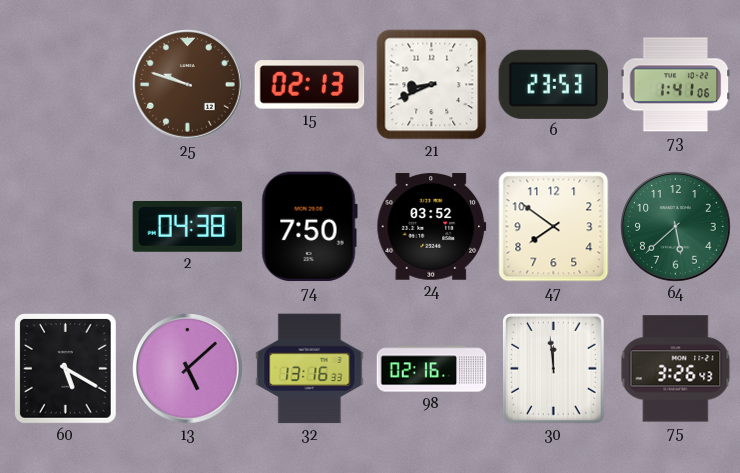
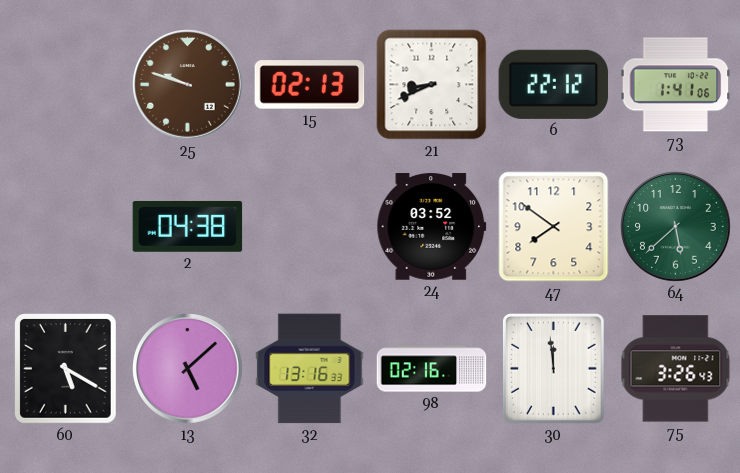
6: 23:53 -> 22:12 (554, 84)
74: 7:50 -> none (309, 227)
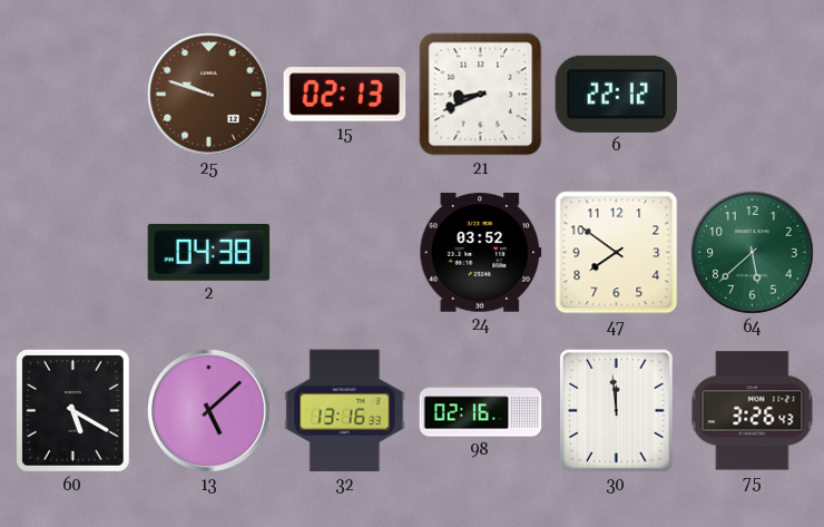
73: 1:41 -> none (676, 85)
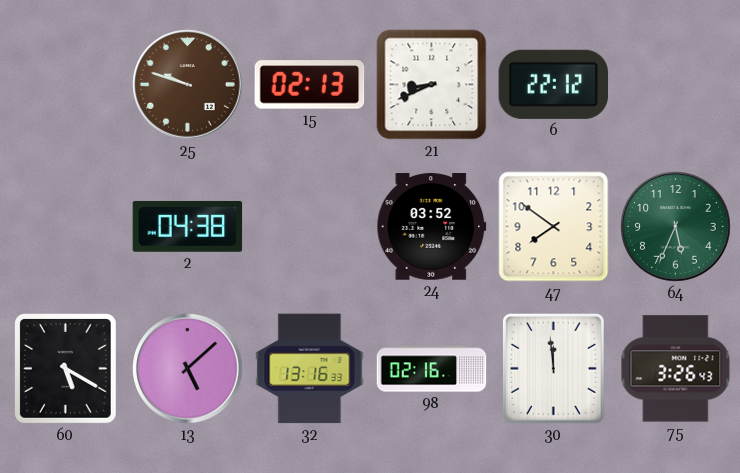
64: 5:38 -> 5:34 (676, 227)
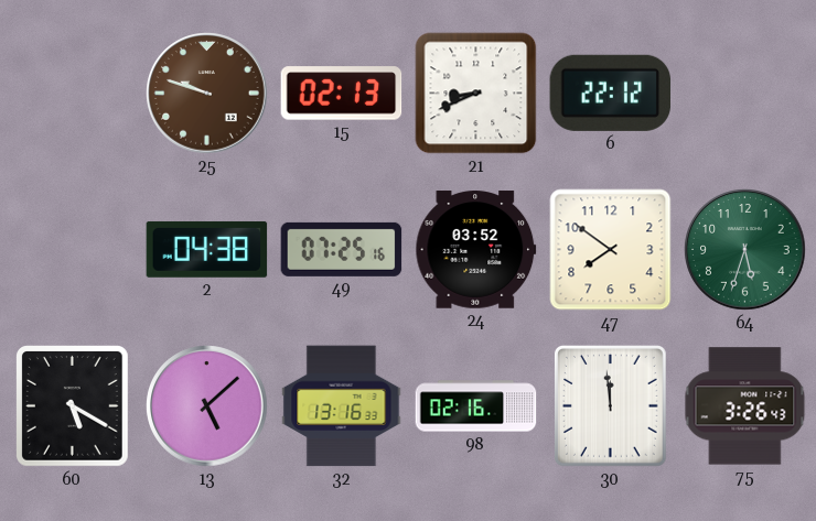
49: none -> 07:25 (342, 249)
64: 5:34 -> 5:33 (745, 250)
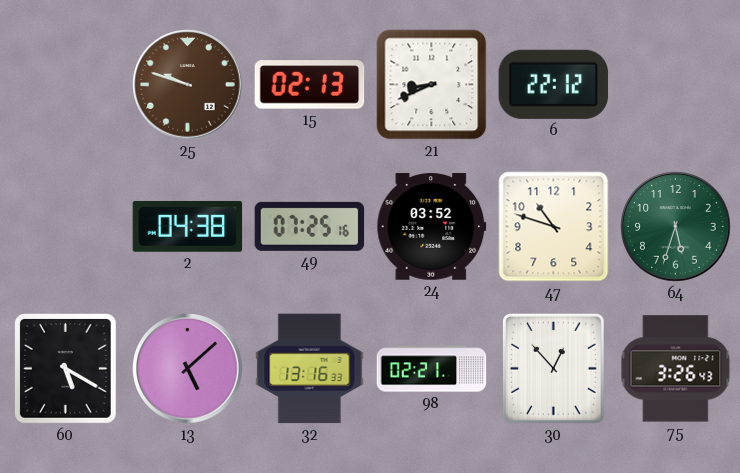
47: 7:51 -> 10:48 (554, 227)
98: 02:16 -> 02:21 (432, 369)
30: 11:59 -> 12:53 (554, 369)
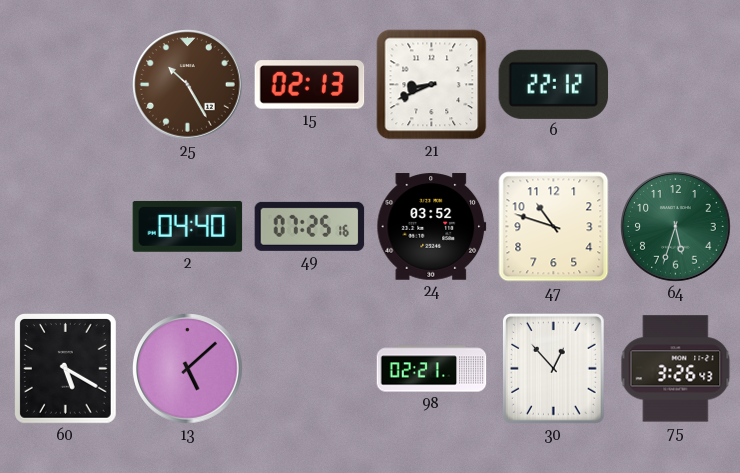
25: 9:48 -> 10:25 (188, 85)
2: 04:38 -> 04:40 (188, 226)
32: 13:16 -> none (310, 369)
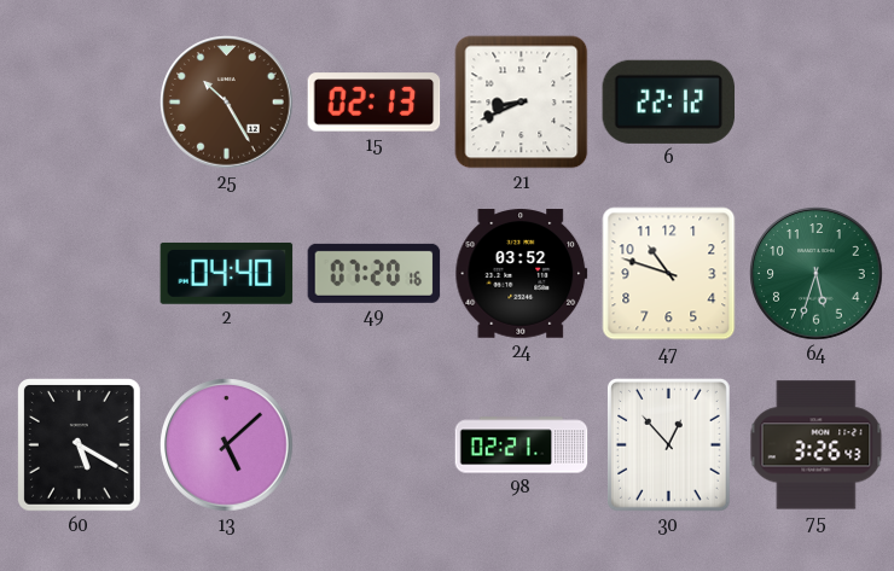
49: 07:25 -> 07:20 (375, 273)
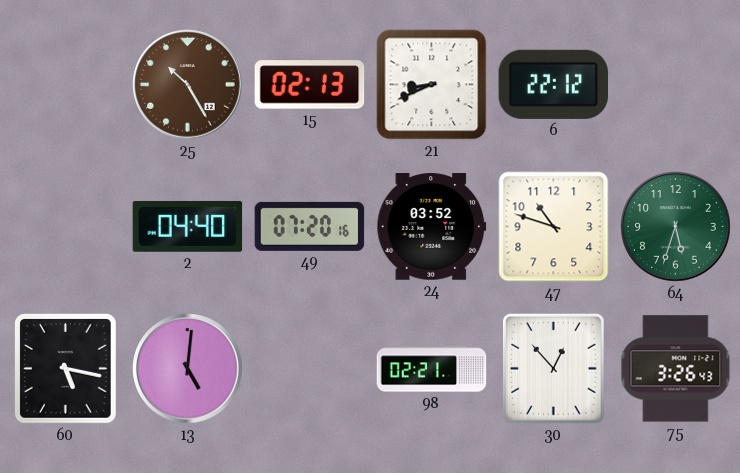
60: 5:20 -> 5:17 (66, 369)
13: 5:08 -> 5:01 (188, 369)
